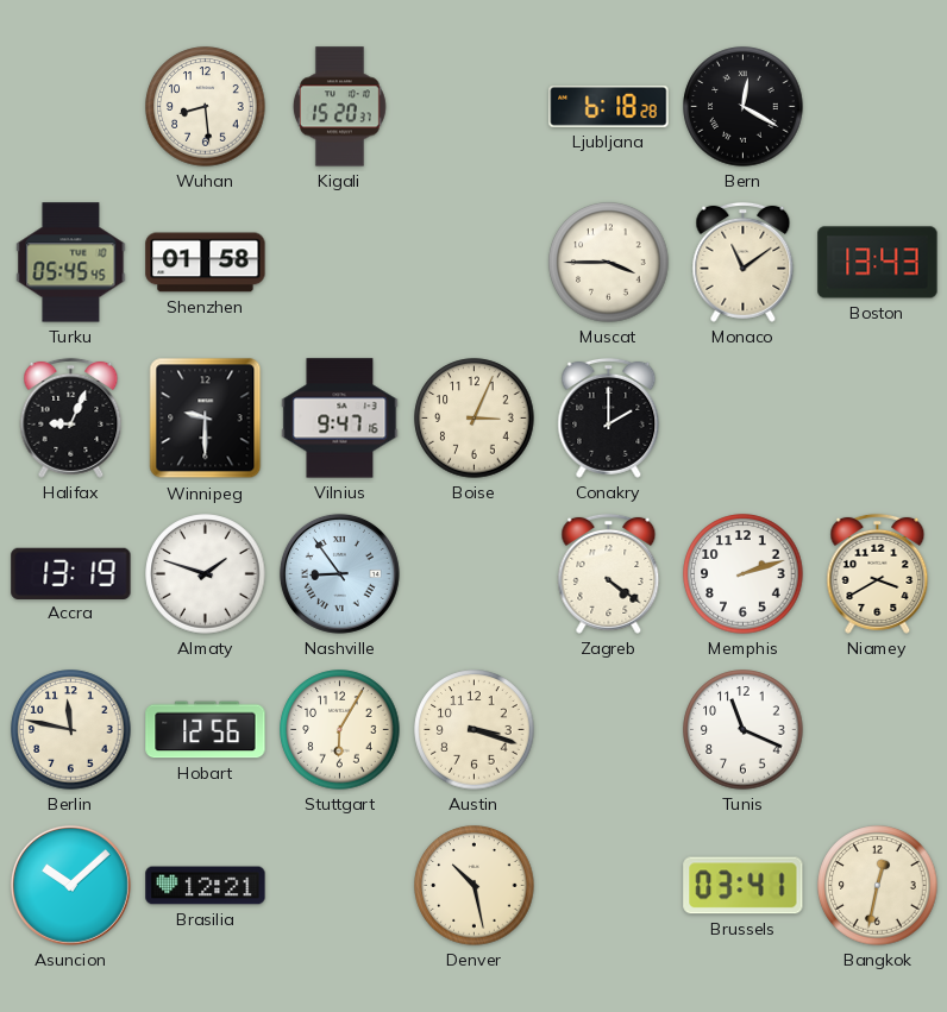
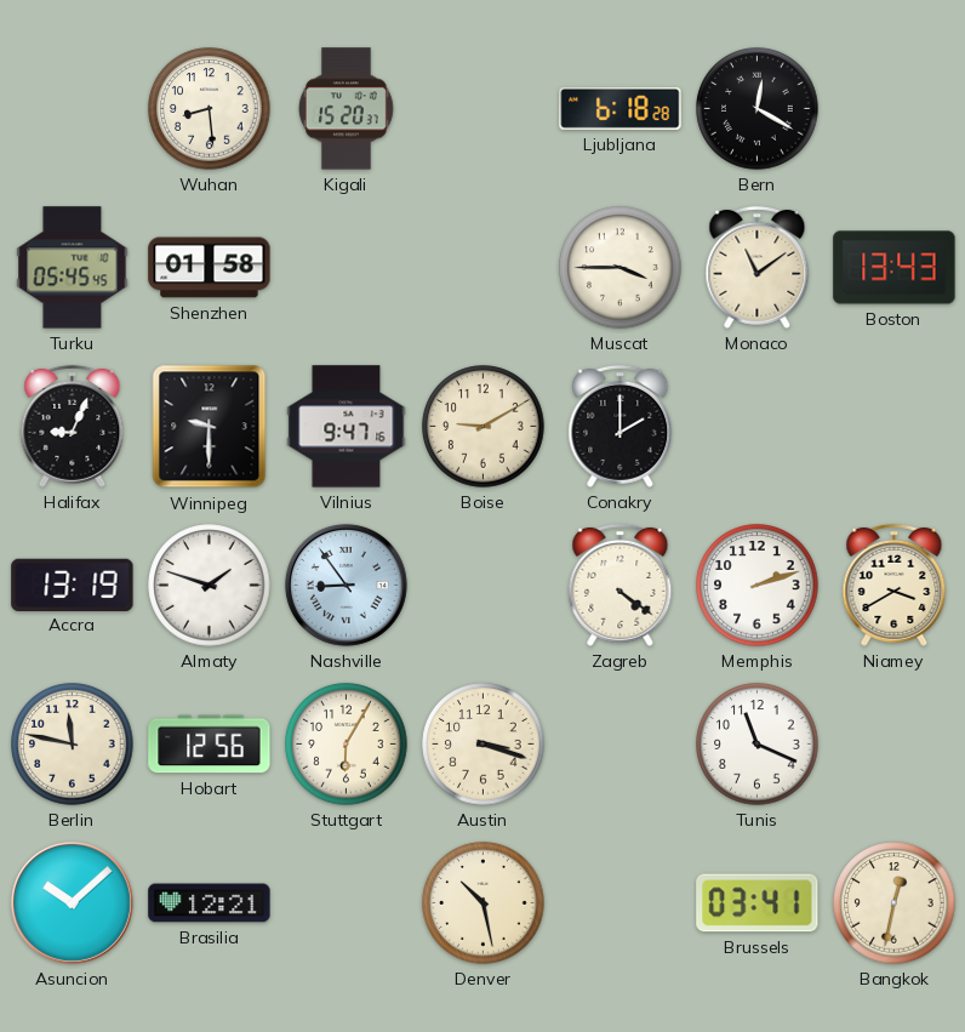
Boise: 3:04 -> 9:10 (484, 427)
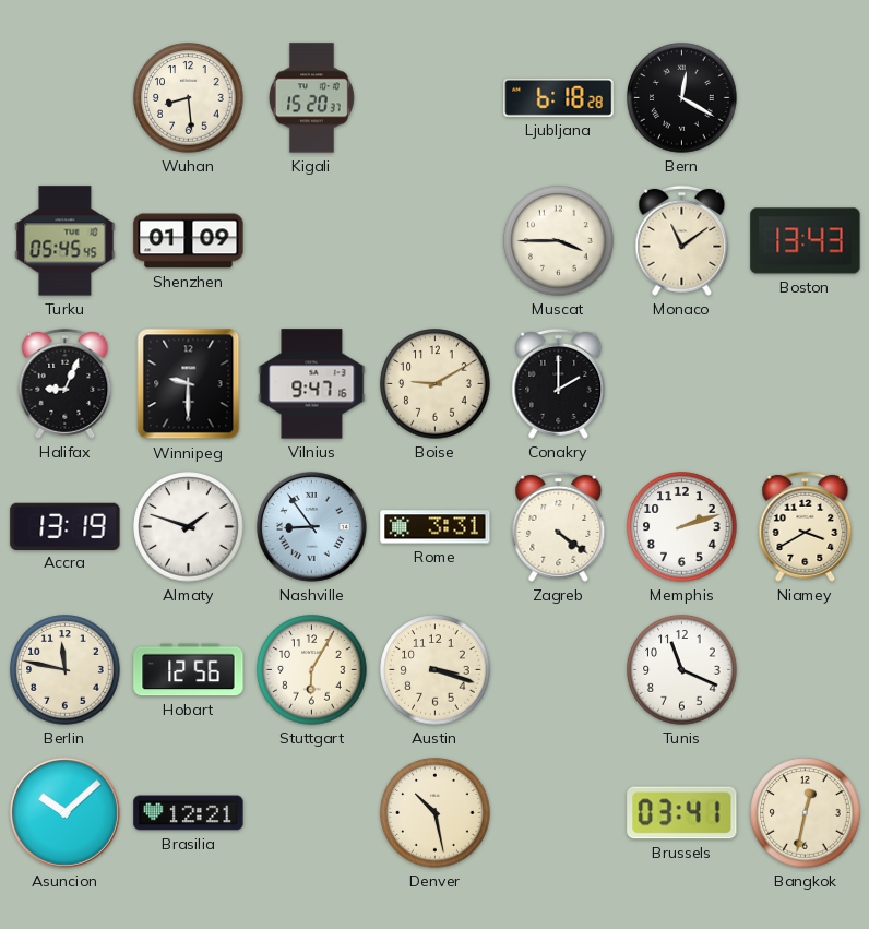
Shenzhen: 01:58 -> 01:09 (189, 241)
Rome: none -> 3:31 (436, 527)
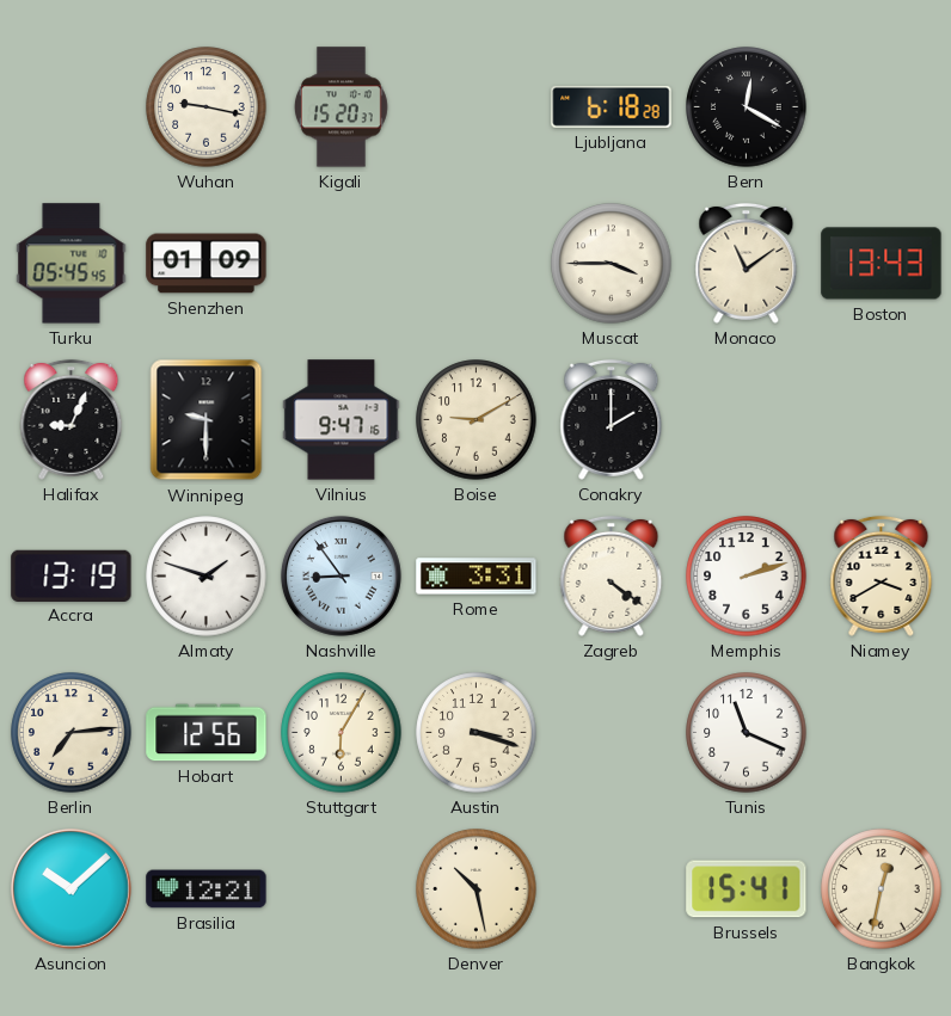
Wuhan: 8:29 -> 9:17 (207, 107)
Berlin: 11:47 -> 7:14 (72, 733)
Brussels: 03:41 -> 15:41 (747, 889)
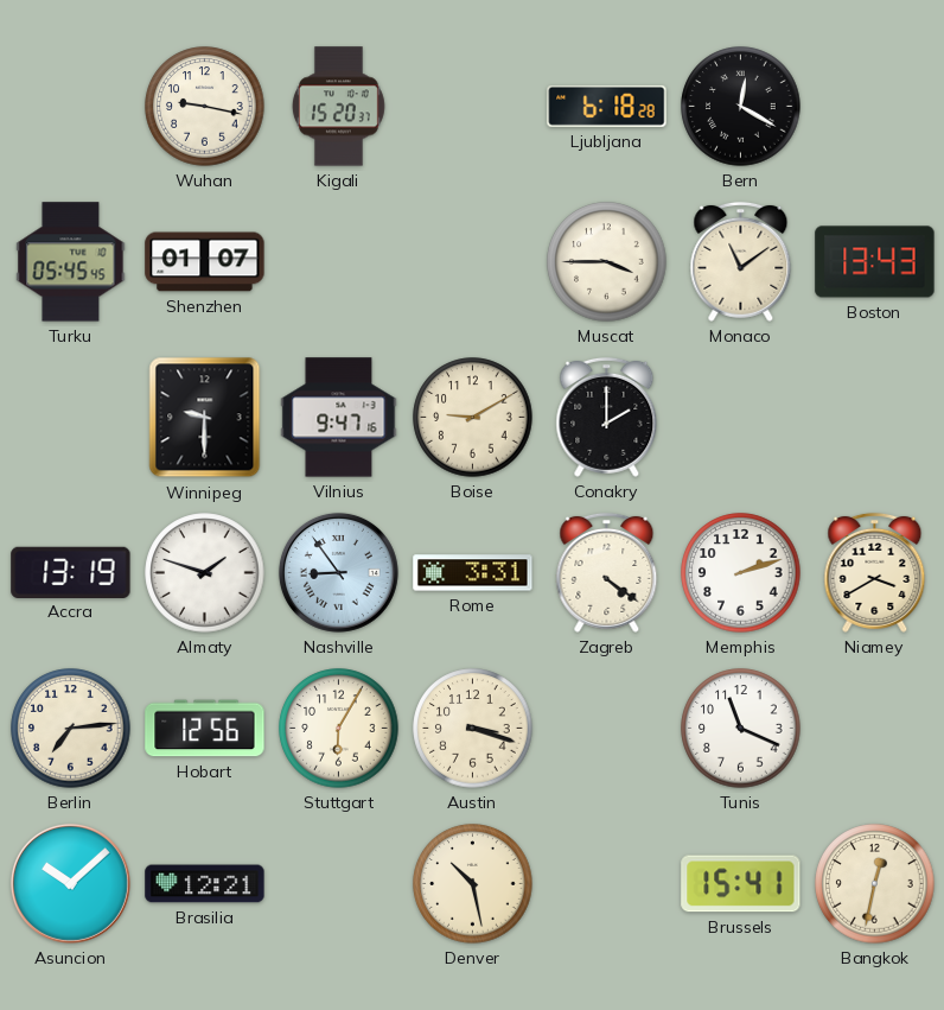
Shenzhen: 01:09 -> 01:07 (205, 262)
Halifax: 9:04 -> none (72, 419)
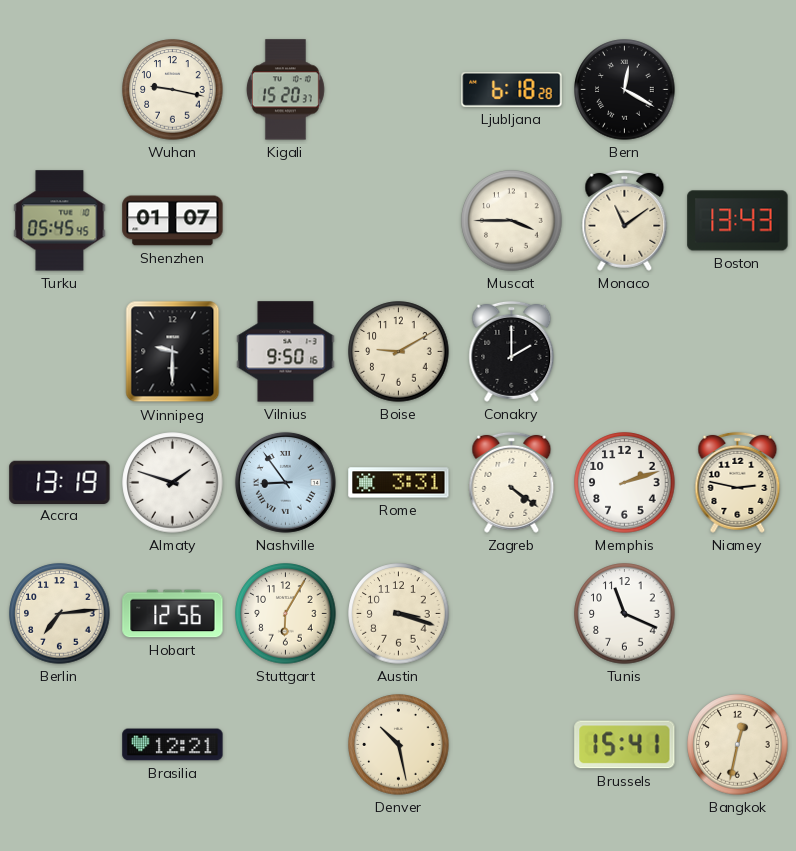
Vilnius: 9:47 -> 9:50 (286, 352)
Niamey: 3:40 -> 2:47 (738, 482)
Asuncion: 10:08 -> none (70, 883)
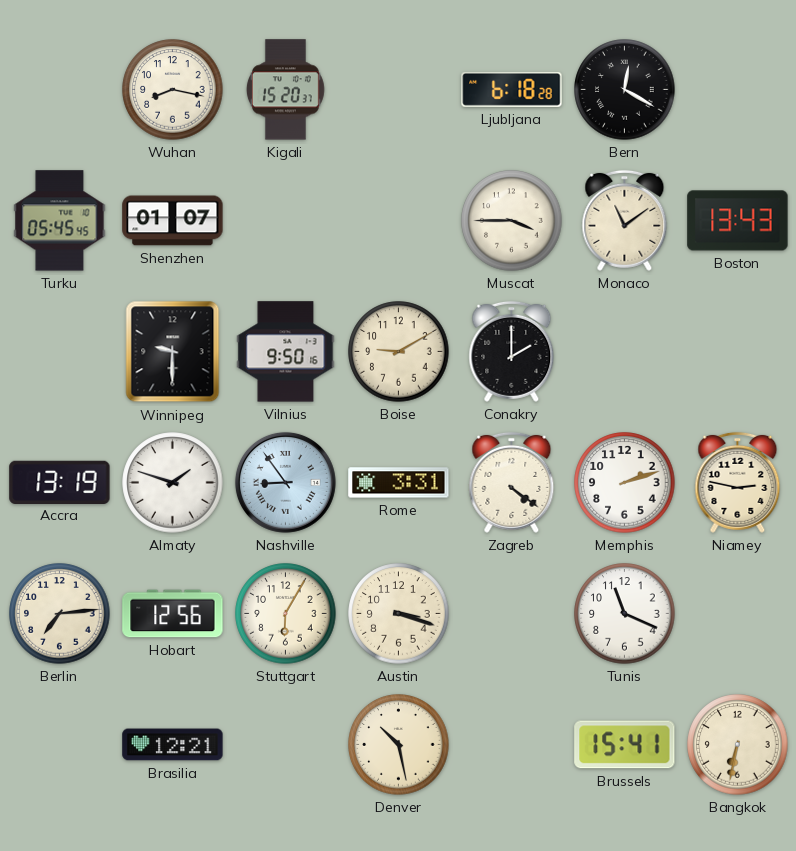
Wuhan: 9:17 -> 8:17 (173, 90)
Bangkok: 12:32 -> 6:32 (738, 745)
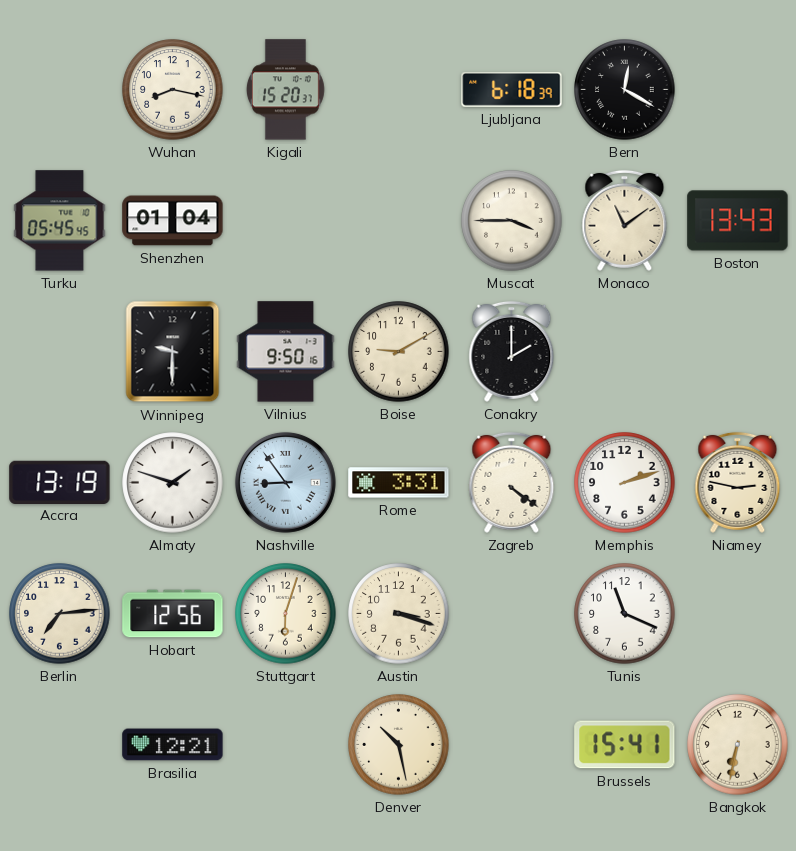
Ljubljana: 6:18:28 -> 6:18:39 (512, 89)
Shenzhen: 01:07 -> 01:04 (173, 221)
Stuttgart: 6:05 -> 6:03 (286, 614)
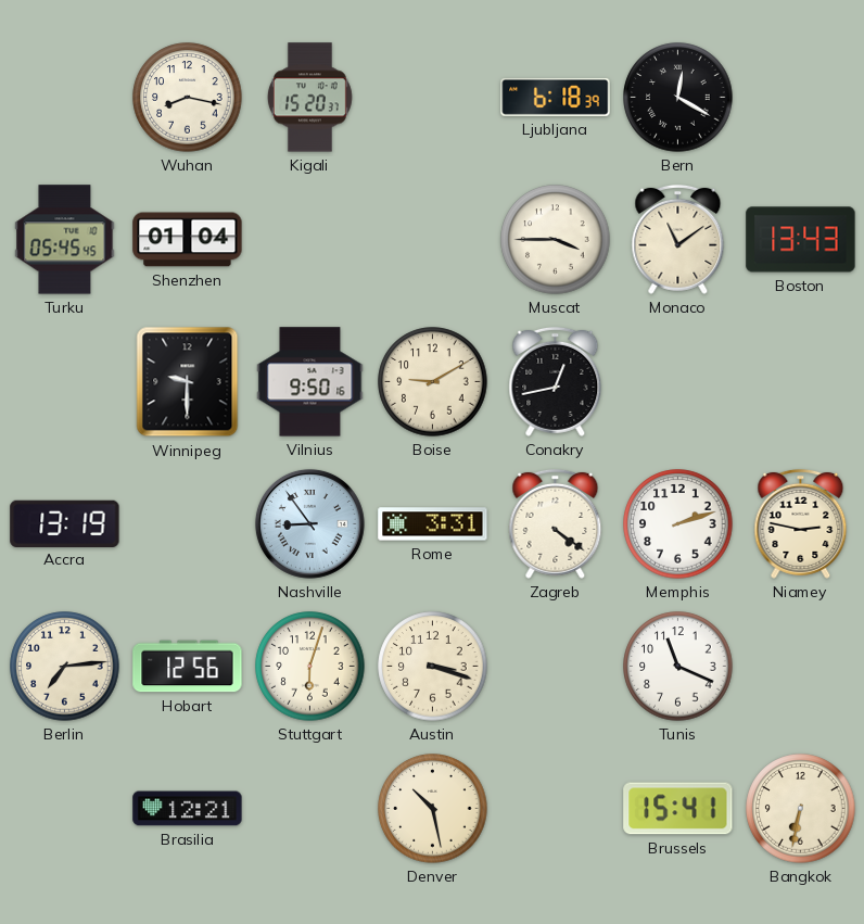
Conakry: 2:00 -> 12:43 (556, 381)
Almaty: 1:48 -> none (173, 483)
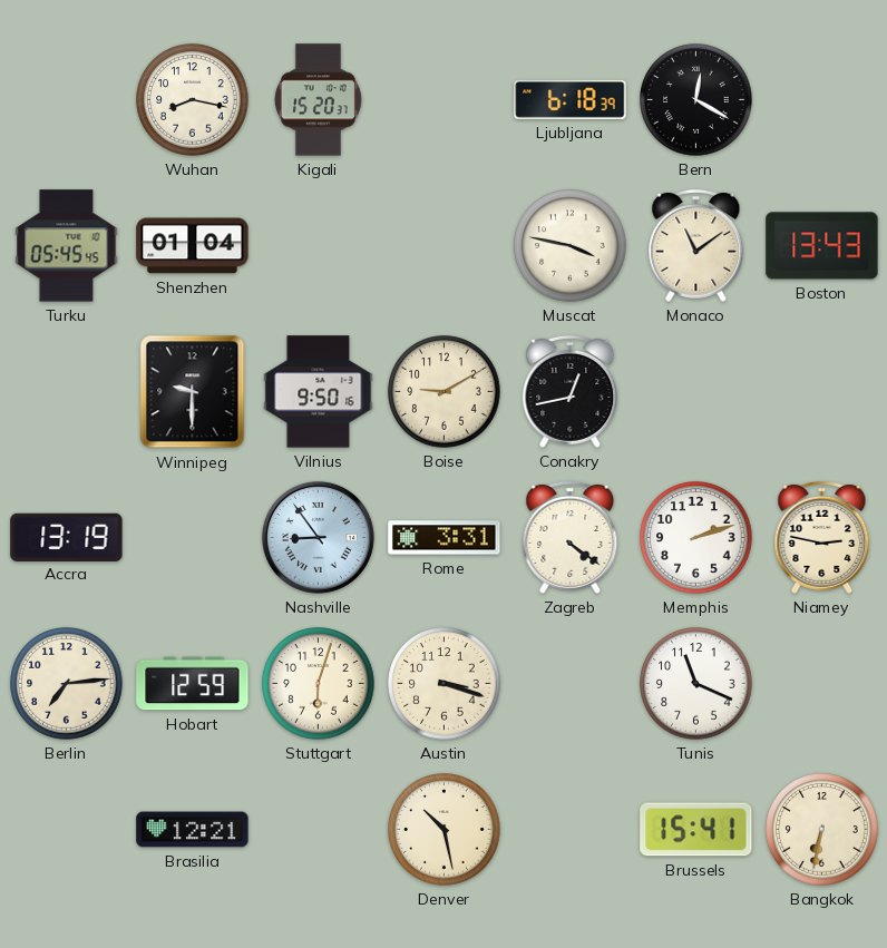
Muscat: 3:45 -> 3:47 (571, 246)
Hobart: 12:56 -> 12:59 (193, 684)
